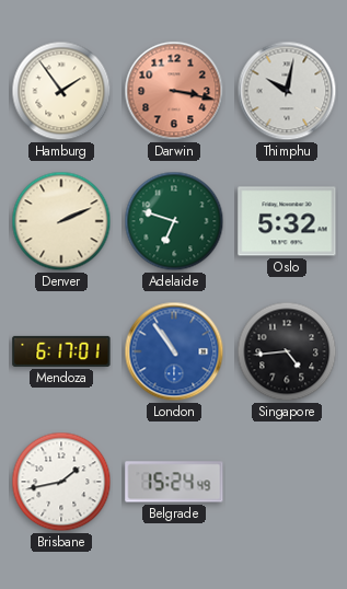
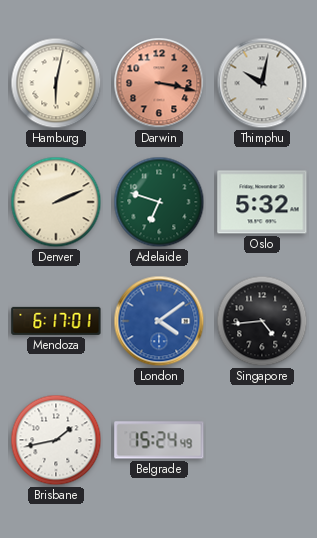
Hamburg: 1:54 -> 6:02 (56, 83)
London: 10:54 -> 4:09 (159, 321)
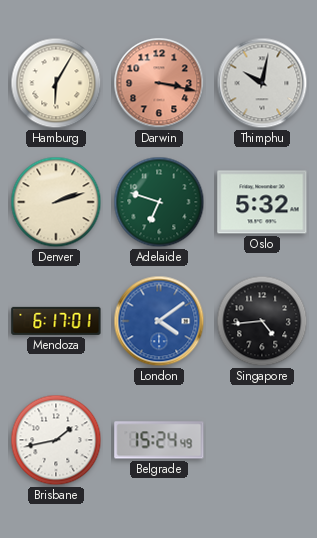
Hamburg: 6:02 -> 6:05 (56, 83)
Denver: 2:11 -> 2:12 (56, 202)
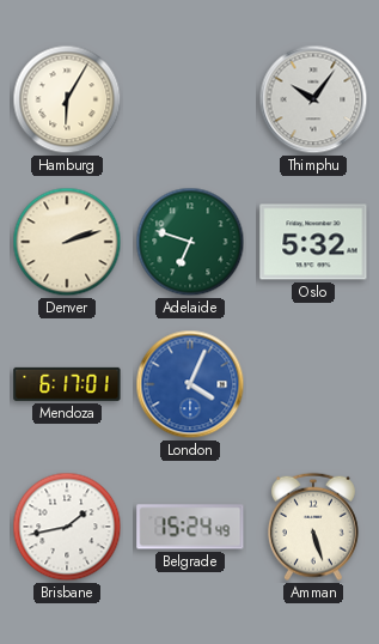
Darwin: 3:17 -> none (159, 83)
Thimphu: 10:02 -> 10:06 (313, 99)
London: 4:09 -> 4:04 (190, 384)
Singapore: 4:44 -> none (262, 321)
Amman: none -> 5:27 (313, 527)
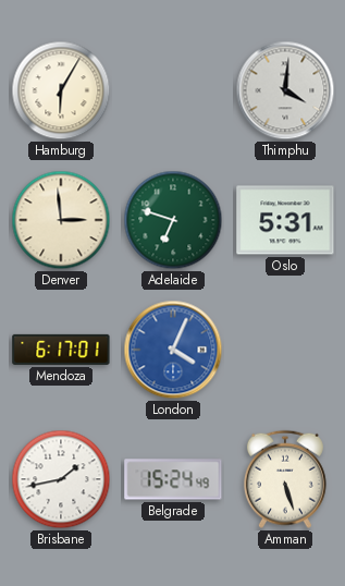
Thimphu: 10:06 -> 4:01 (285, 90)
Denver: 2:12 -> 2:59 (61, 220)
Oslo: 5:32 -> 5:31 (285, 220)
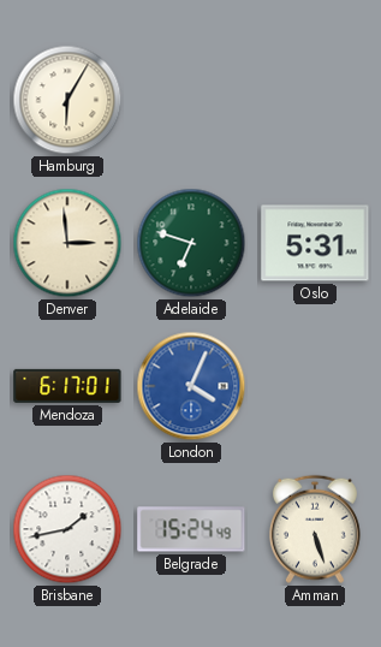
Thimphu: 4:01 -> none (285, 90)
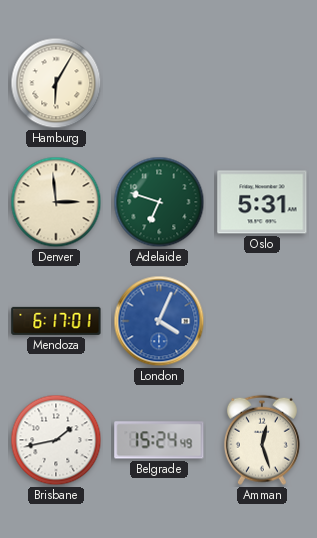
Amman: 5:27 -> 12:27 (262, 440)
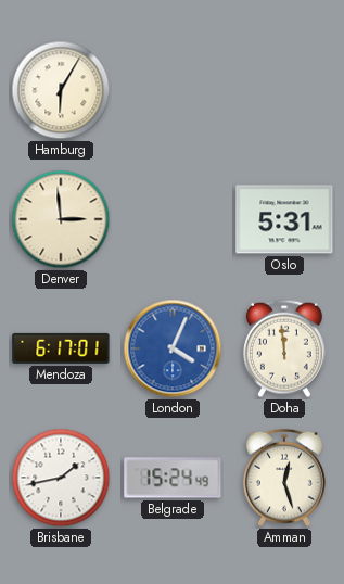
Adelaide: 6:48 -> none (159, 202)
Doha: none -> 11:59 (284, 348)
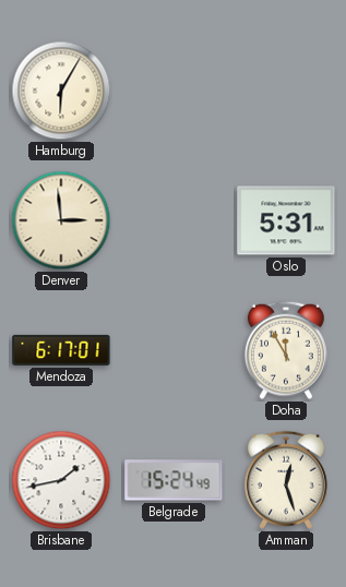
London: 4:04 -> none (173, 348)
Doha: 11:59 -> 11:55 (286, 350)
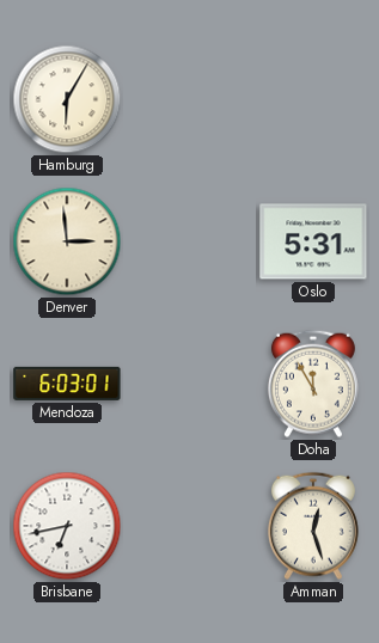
Mendoza: 6:17 -> 6:03 (67, 384)
Brisbane: 1:43 -> 6:43 (67, 526)
Belgrade: 15:24 -> none (174, 480)
